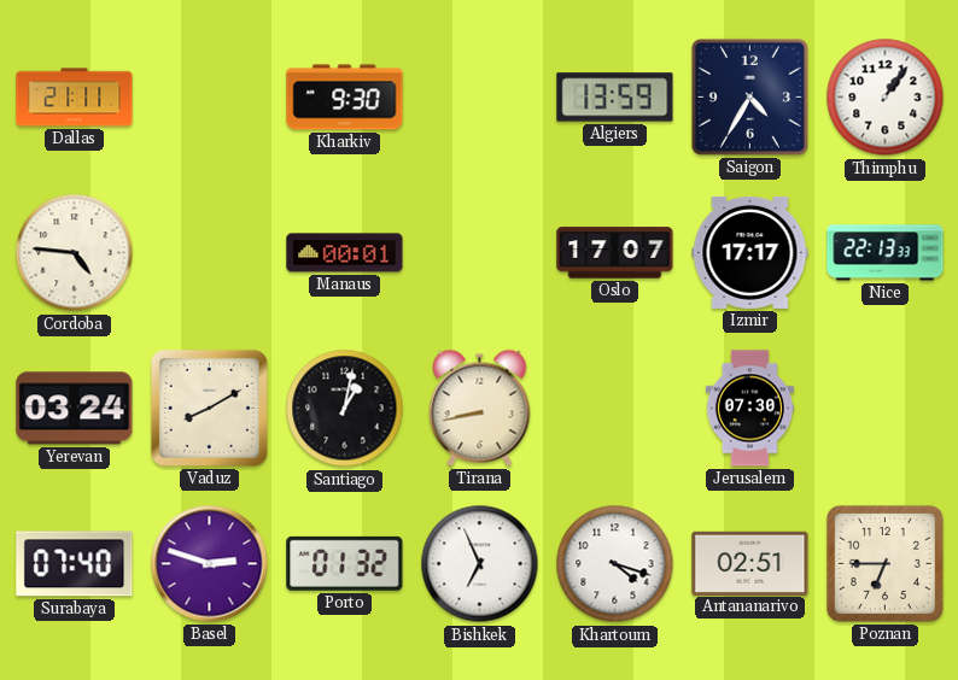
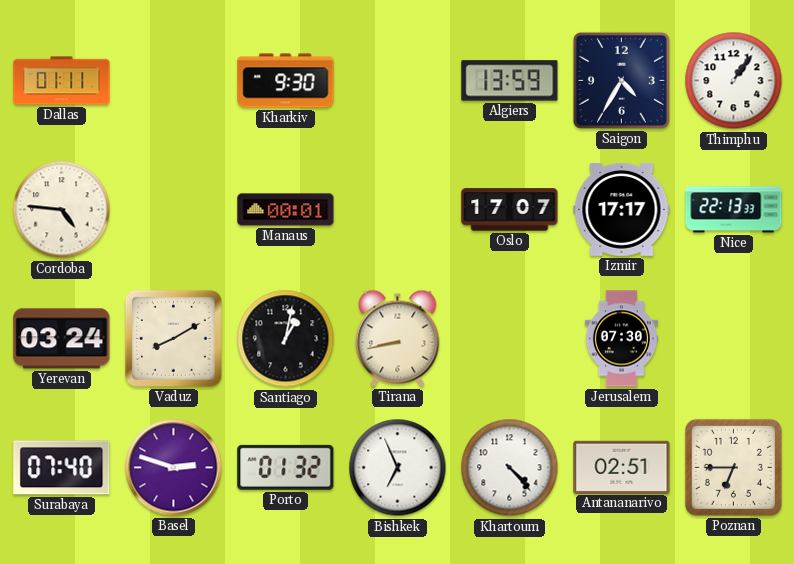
Dallas: 21:11 -> 01:11 (62, 81)
Khartoum: 4:18 -> 4:23 (510, 468)
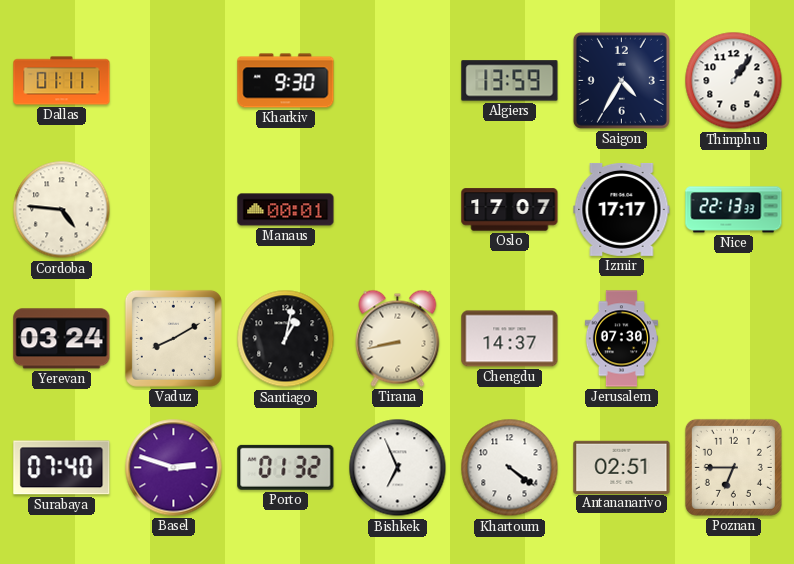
Chengdu: none -> 14:37 (510, 339)
Khartoum: 4:23 -> 4:21 (510, 468)
